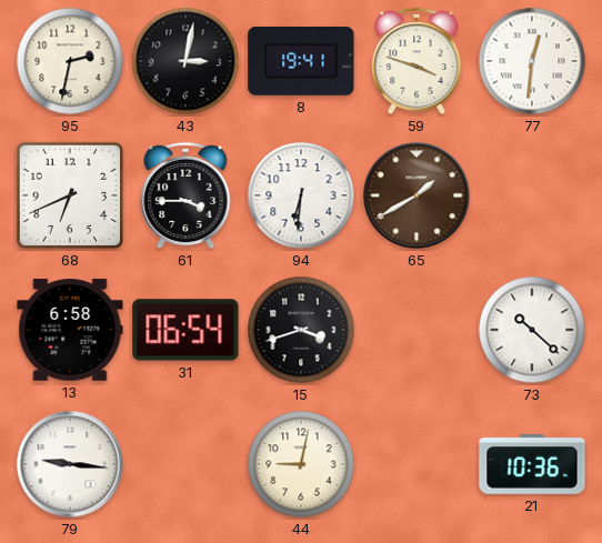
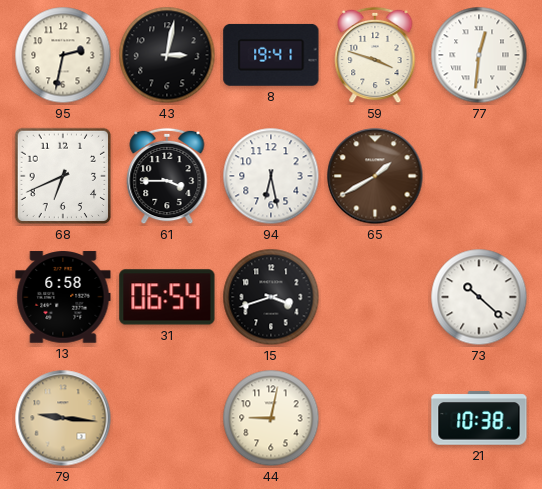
94: 6:31 -> 6:28 (271, 176)
79 dial: white -> champagne (63, 418)
21: 10:36 -> 10:38 (479, 418)
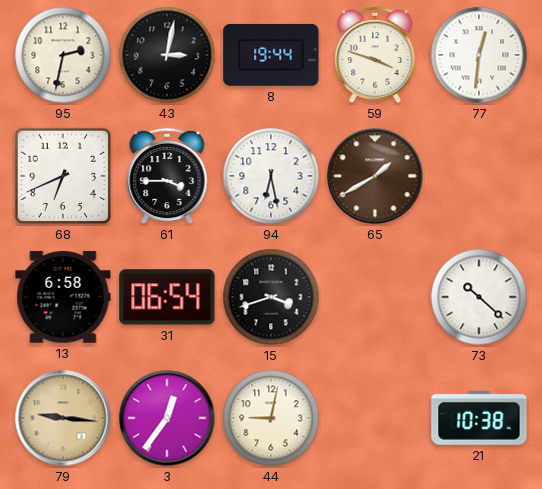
8: 19:41 -> 19:44 (271, 55)
3: none -> 12:36 (167, 418)
